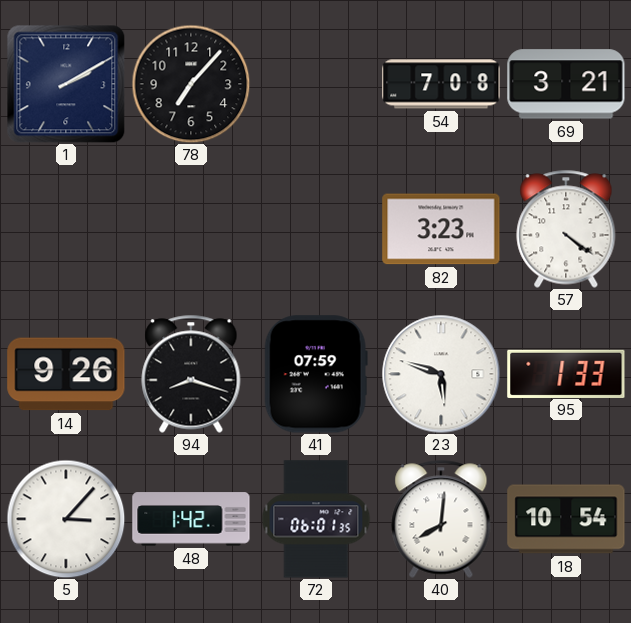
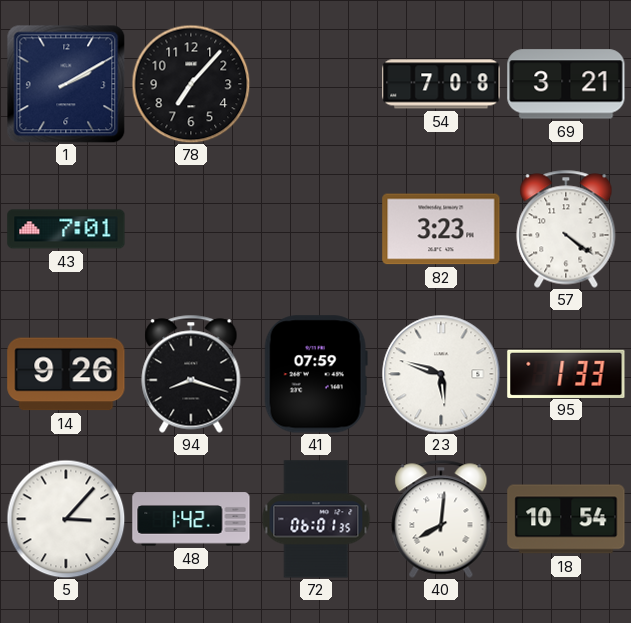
43: none -> 7:01 (66, 229)
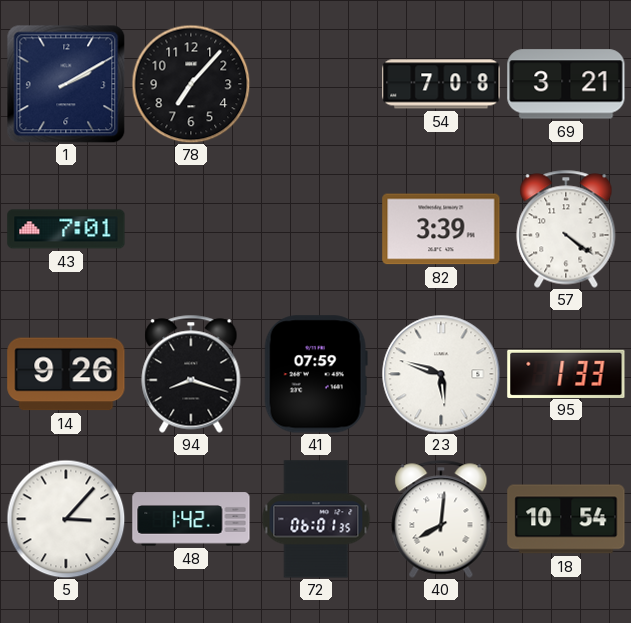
82: 3:23 -> 3:39 (441, 229)
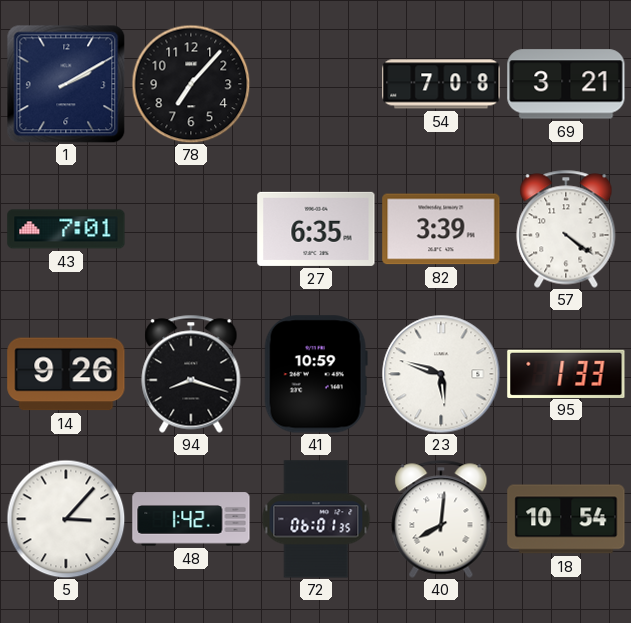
27: none -> 6:35 (316, 229)
41: 07:59 -> 10:59 (316, 374)
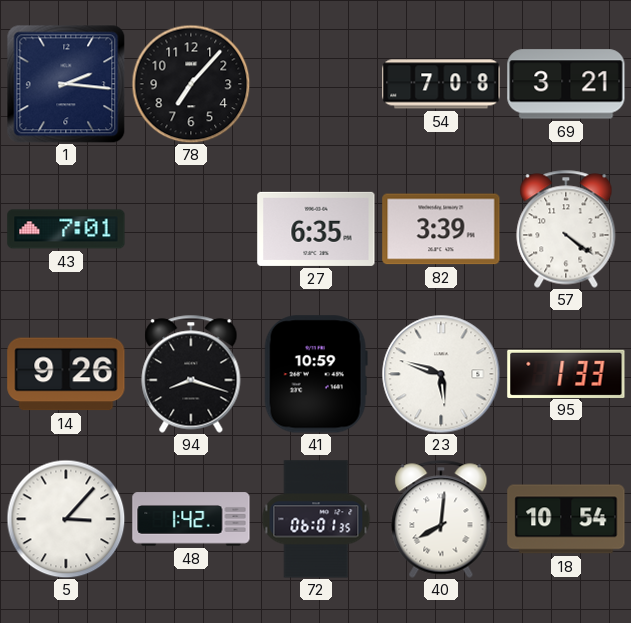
1: 2:10 -> 2:16 (66, 84)
